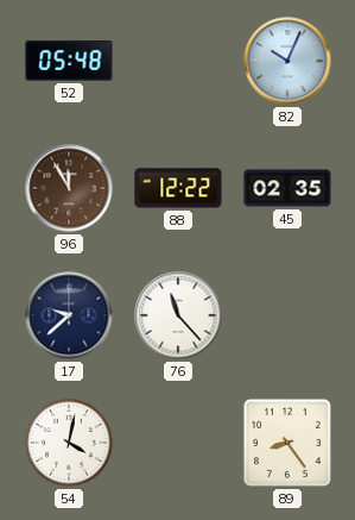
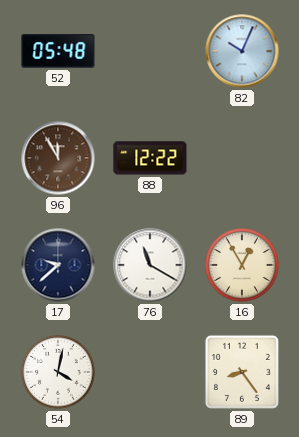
45: 02:35 -> none (287, 188)
76: 11:23 -> 11:20 (150, 265)
16: none -> 12:55 (242, 265)
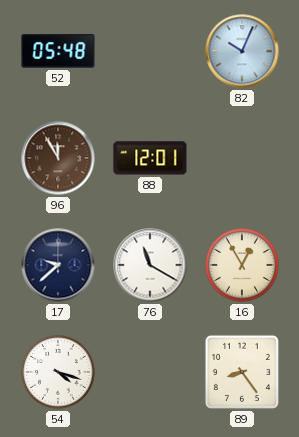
88: 12:22 -> 12:01 (150, 158)
54: 4:02 -> 4:18 (58, 372)
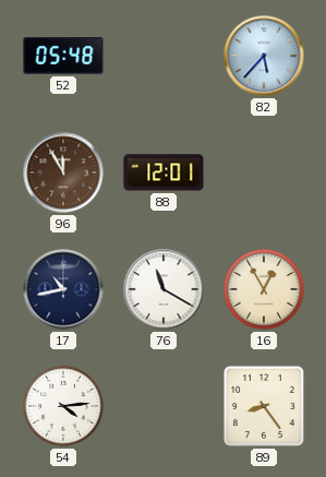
82: 10:04 -> 5:37 (264, 56)
17: 9:38 -> 10:43 (63, 289)
54: 4:18 -> 4:14 (63, 406)
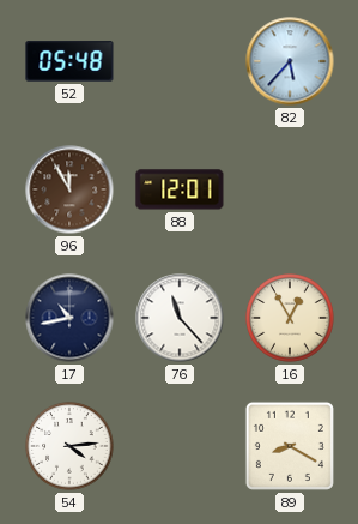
76: 11:20 -> 11:23 (180, 318)
89: 8:24 -> 8:20 (290, 446)
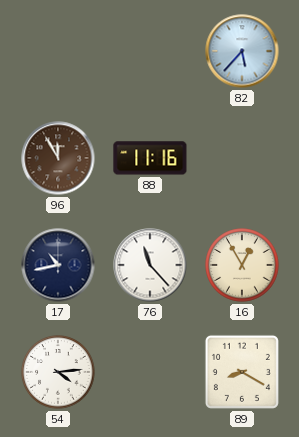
52: 05:48 -> none (69, 61)
88: 12:01 -> 11:16 (150, 158)
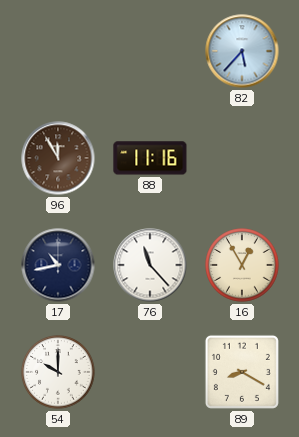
54: 4:14 -> 10:00 (58, 372)
